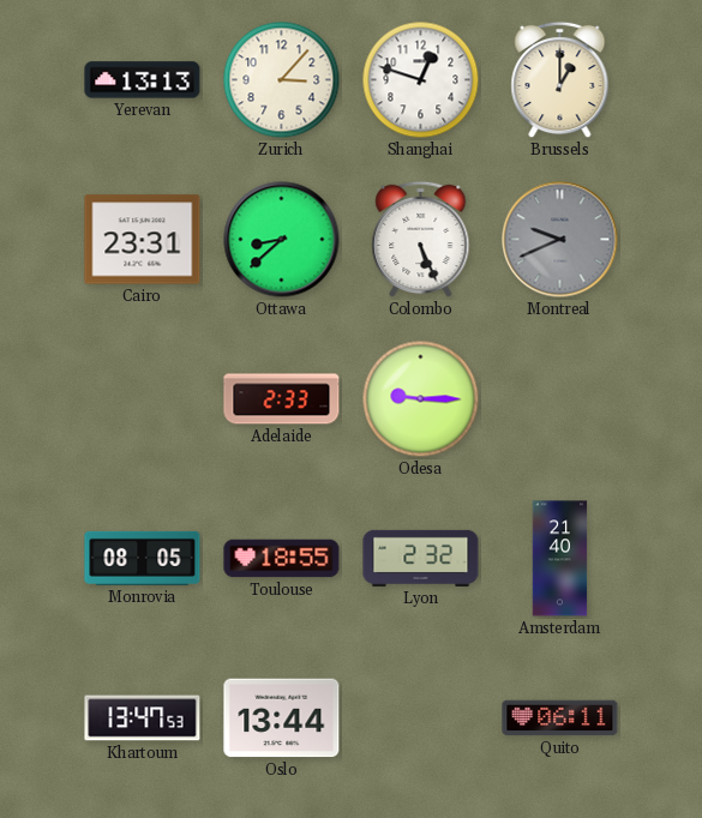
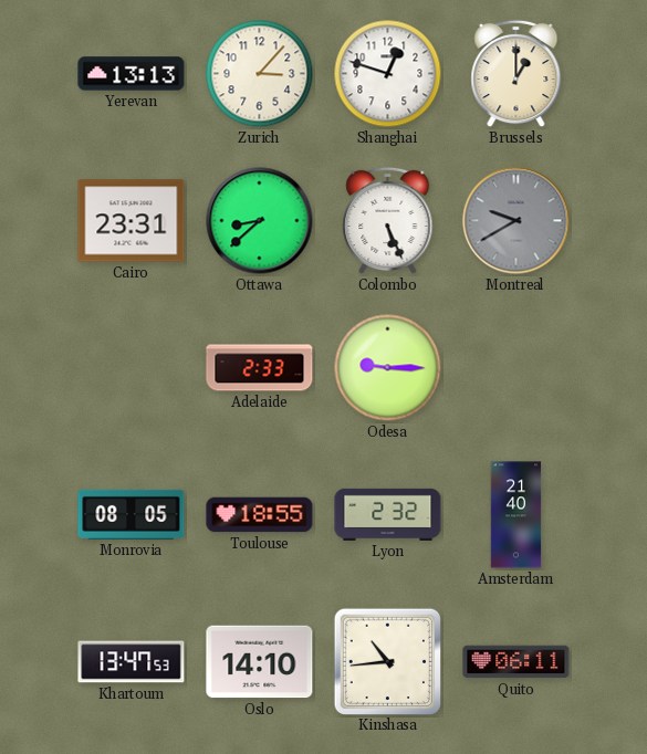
Montreal: 9:41 -> 9:40 (516, 221)
Oslo: 13:44 -> 14:10 (260, 662)
Kinshasa: none -> 10:44 (387, 661)
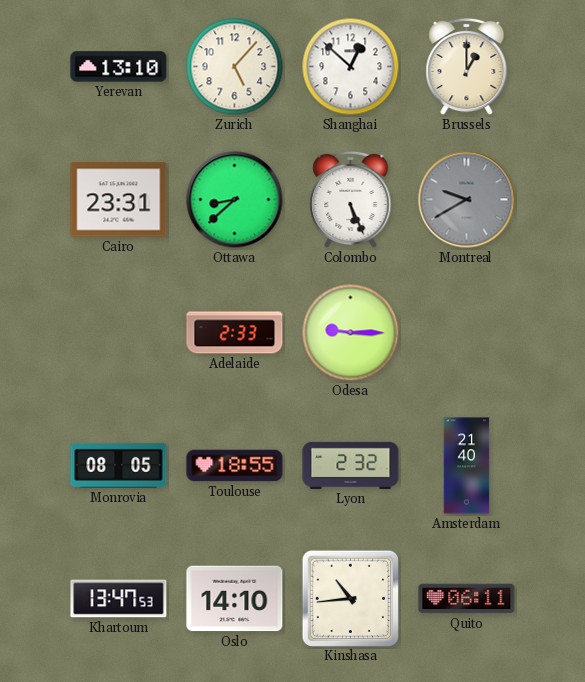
Yerevan: 13:13 -> 13:10 (119, 67)
Zurich: 3:07 -> 5:07 (235, 67)
Shanghai: 12:48 -> 12:52 (351, 67)
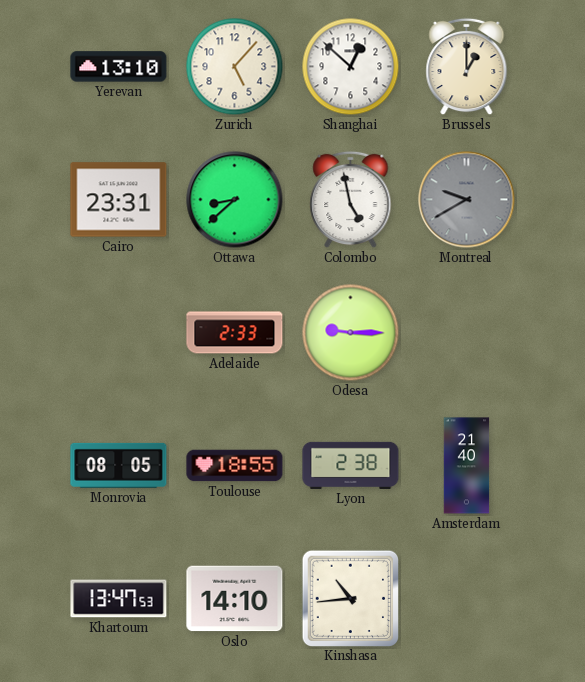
Colombo: 5:26 -> 4:58 (351, 200)
Lyon: 2:32 -> 2:38 (351, 465)
Quito: 06:11 -> none (467, 599)
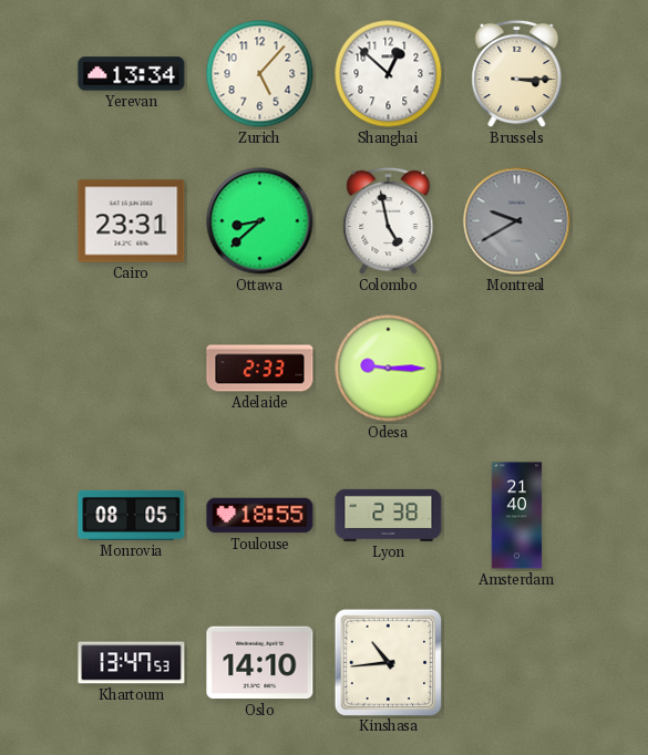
Yerevan: 13:10 -> 13:34 (132, 74)
Brussels: 1:00 -> 3:15 (517, 74)
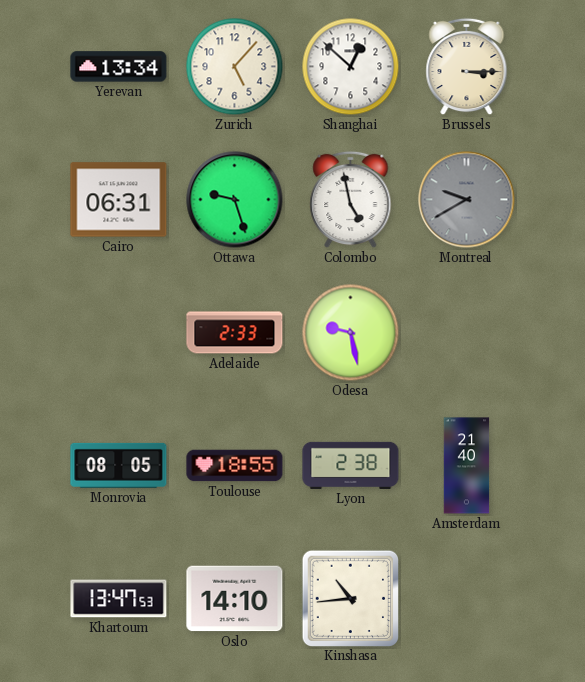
Cairo: 23:31 -> 06:31 (119, 200)
Ottawa: 8:38 -> 9:27 (235, 200)
Odesa: 9:15 -> 9:28 (351, 333)
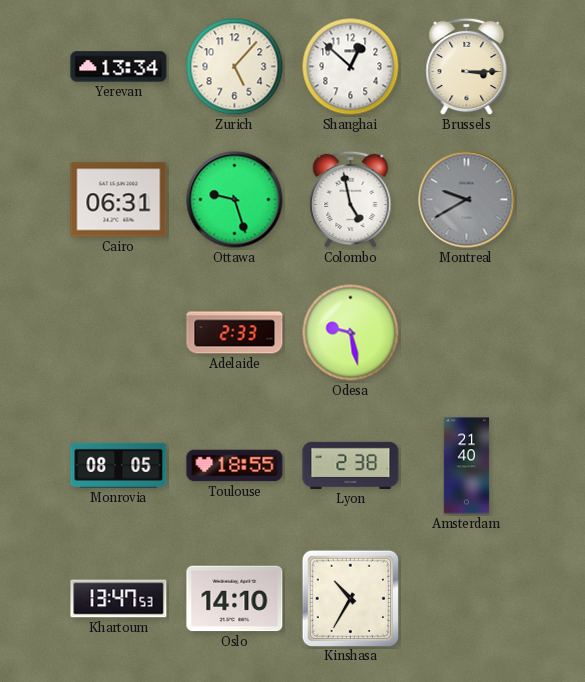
Kinshasa: 10:44 -> 10:35 (350, 598)
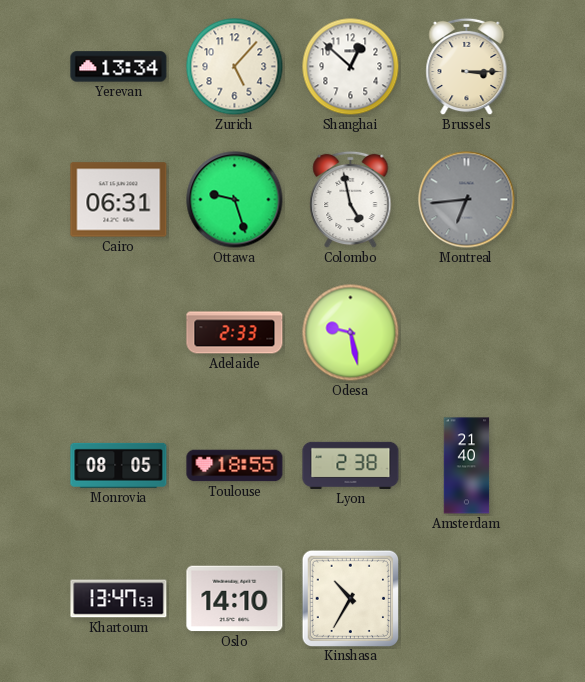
Montreal: 9:40 -> 6:44 (467, 200)
